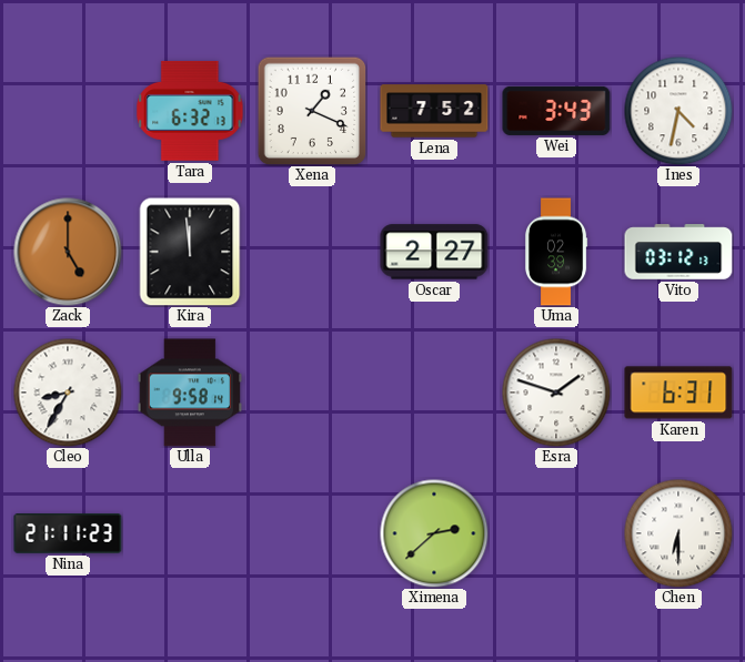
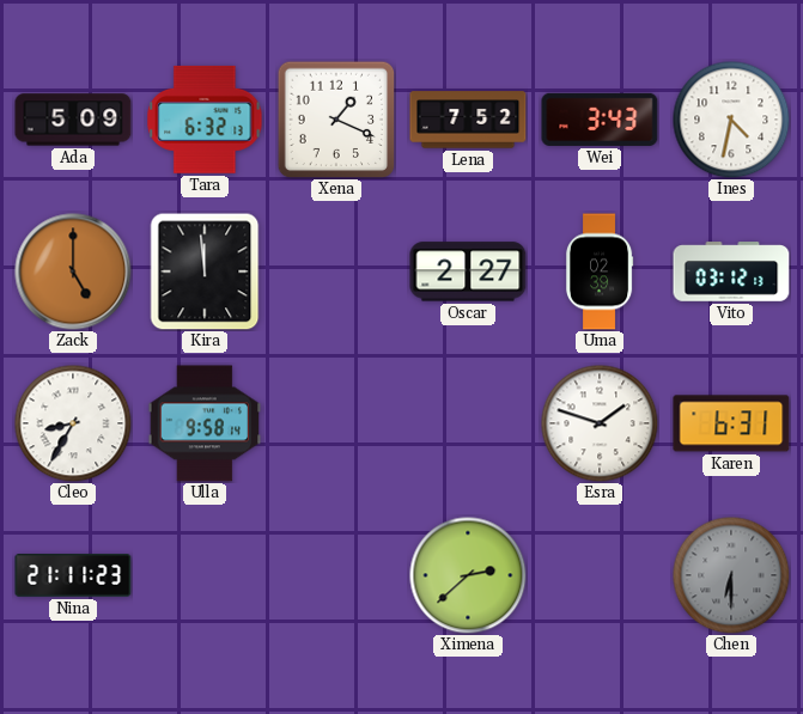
Ada: none -> 5:09 (73, 120)
Chen dial: white -> grey (731, 575)
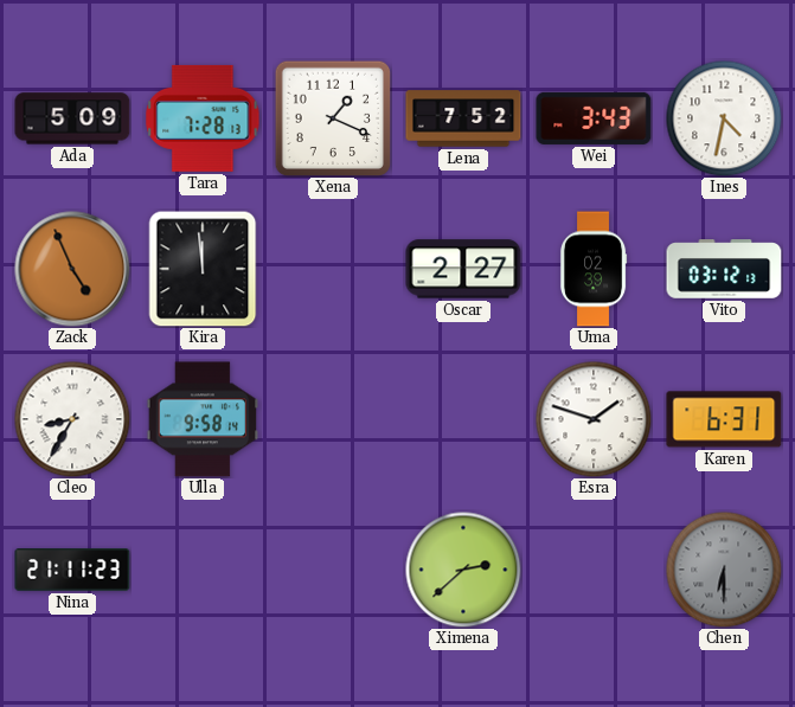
Tara: 6:32 -> 7:28 (203, 118)
Zack: 5:00 -> 4:56 (72, 269)
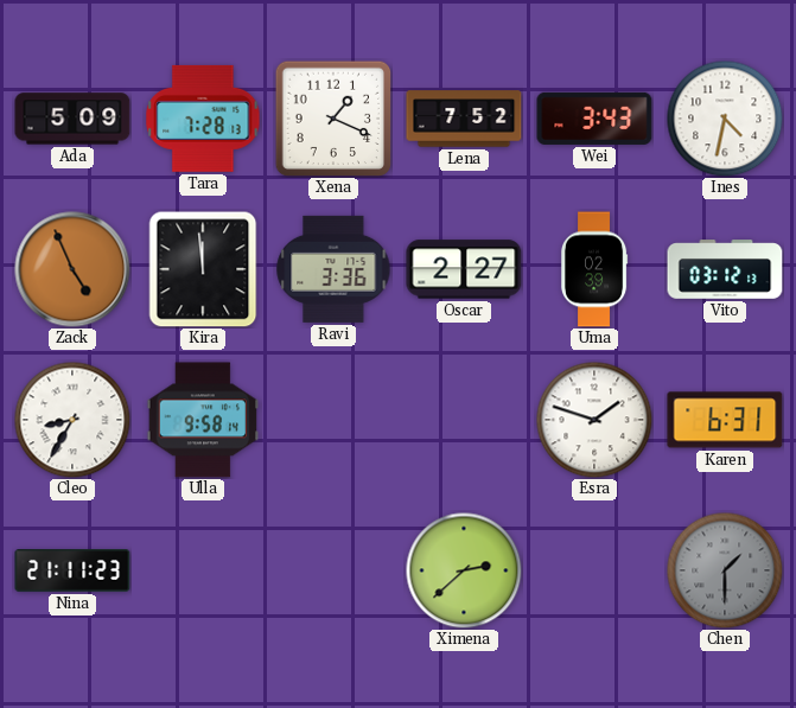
Ravi: none -> 3:36 (333, 269)
Chen: 6:30 -> 1:30 (725, 570)
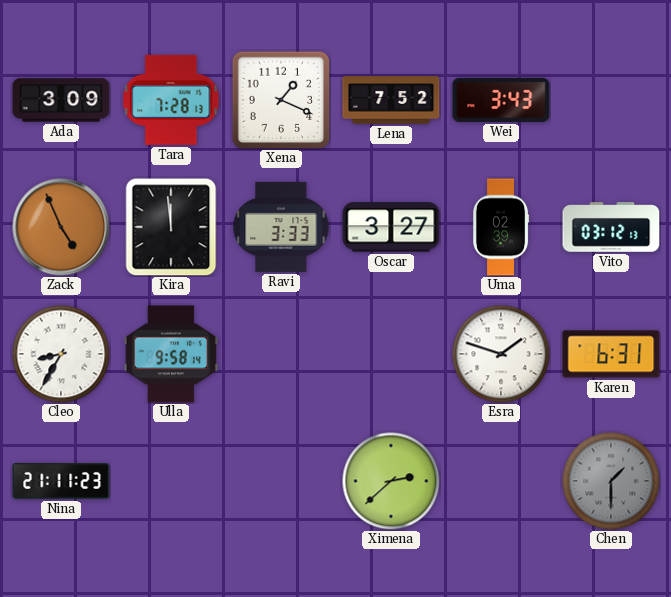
Ada: 5:09 -> 3:09 (61, 100)
Ines: 4:32 -> none (725, 119)
Ravi: 3:36 -> 3:33 (281, 227)
Oscar: 2:27 -> 3:27 (391, 227)
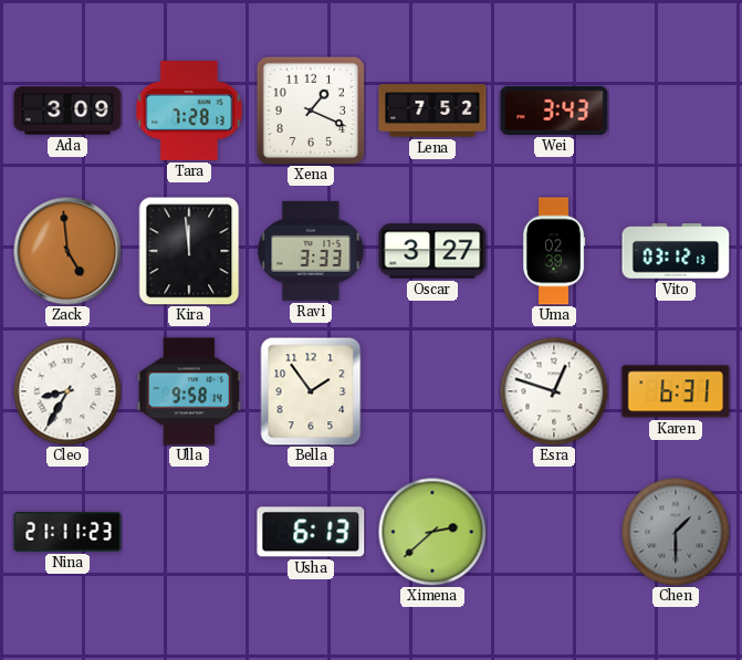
Zack: 4:56 -> 4:59 (67, 251)
Bella: none -> 1:54 (311, 391)
Esra: 1:48 -> 12:48 (554, 391)
Usha: none -> 6:13 (311, 532)
